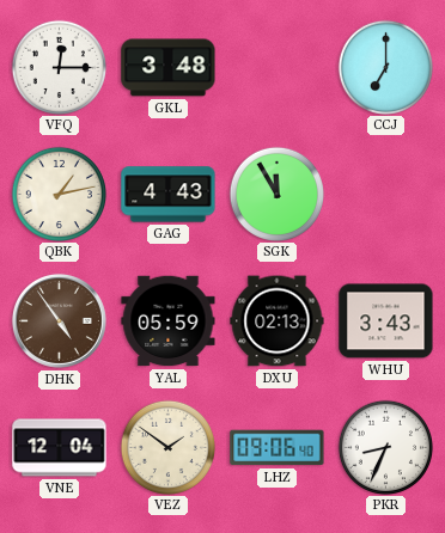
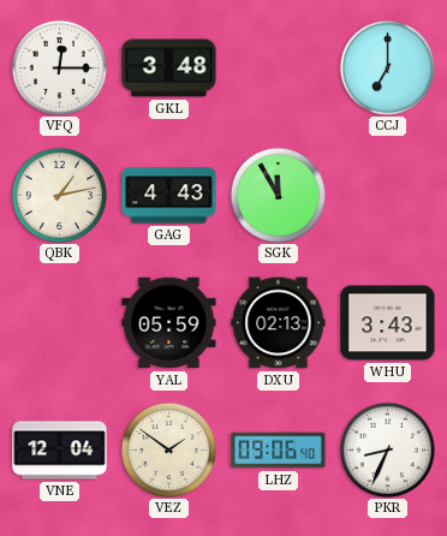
DHK: 4:54 -> none (59, 320)
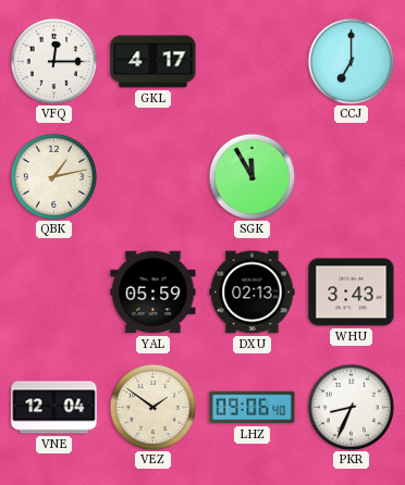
GKL: 3:48 -> 4:17 (154, 62)
GAG: 4:43 -> none (169, 196)
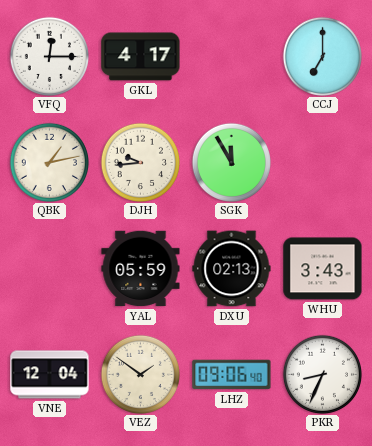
DJH: none -> 9:44 (140, 162)
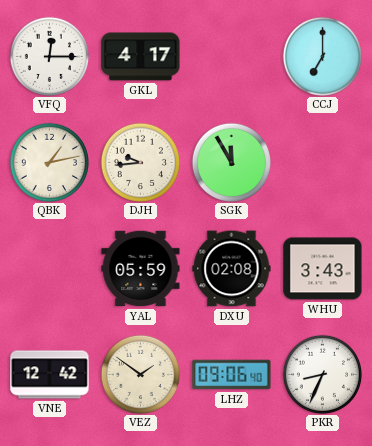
DXU: 02:13 -> 02:08 (232, 269)
VNE: 12:04 -> 12:42 (50, 375)
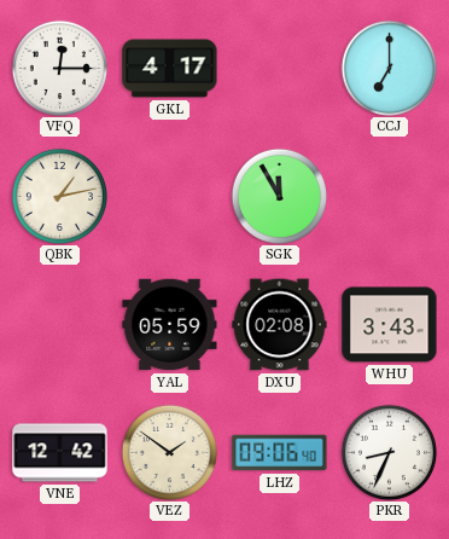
DJH: 9:44 -> none (140, 162)
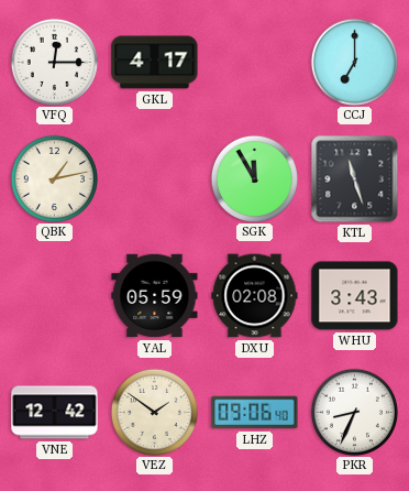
KTL: none -> 11:27 (355, 179)
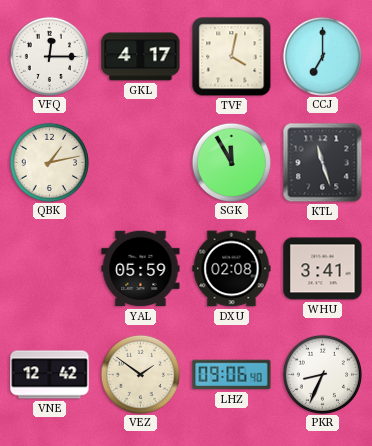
TVF: none -> 4:02 (232, 57)
WHU: 3:43 -> 3:41 (323, 269)
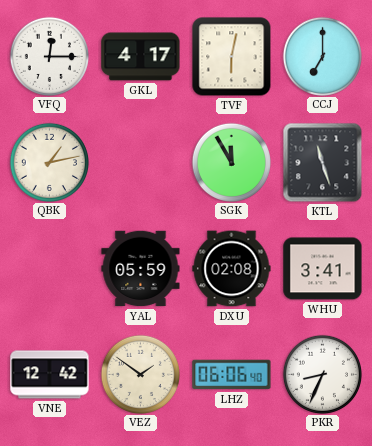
TVF: 4:02 -> 6:02 (232, 57)
LHZ: 09:06 -> 06:06 (232, 375)
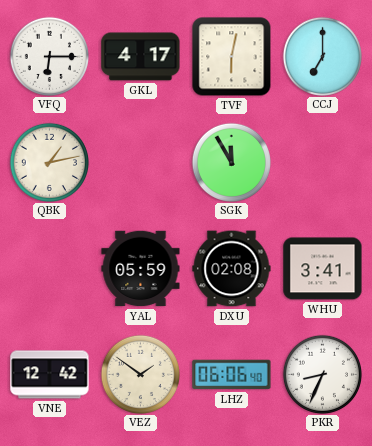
VFQ: 12:15 -> 6:15 (49, 56)
KTL: 11:27 -> none (323, 163)
